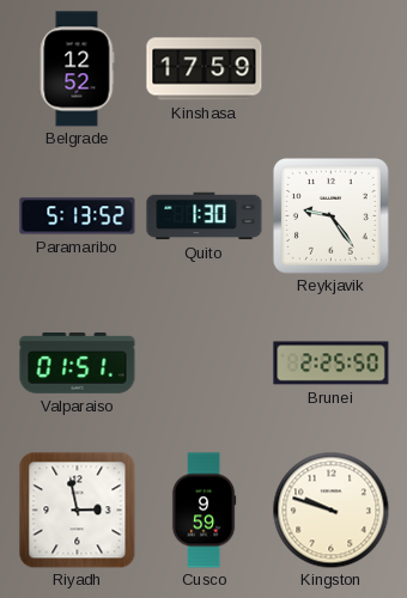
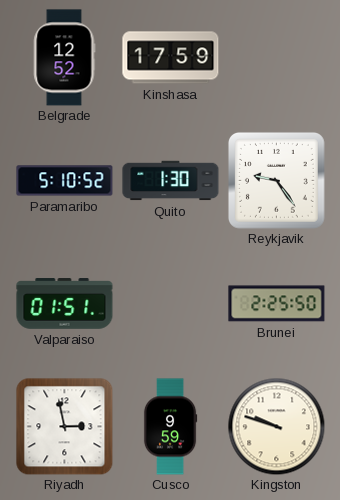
Paramaribo: 5:13 -> 5:10 (65, 181)
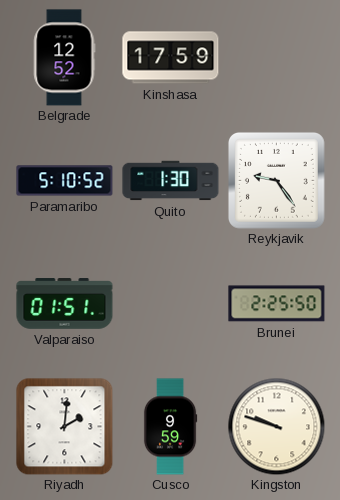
Riyadh: 2:58 -> 2:01 (65, 427)
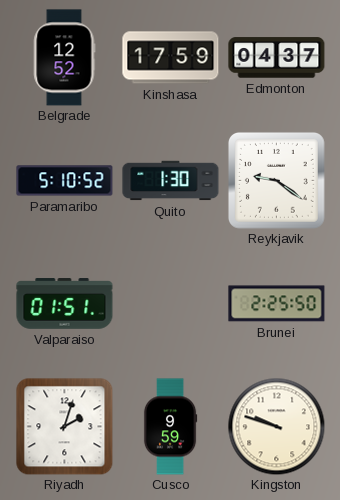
Edmonton: none -> 04:37 (277, 58)
Reykjavik: 9:24 -> 9:21 (277, 181)
Riyadh: 2:01 -> 2:03 (65, 427)
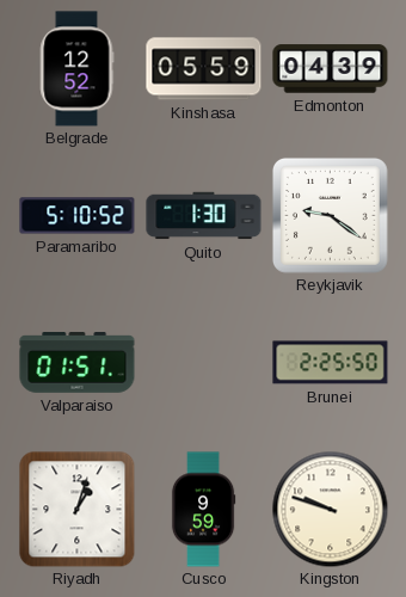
Kinshasa: 17:59 -> 05:59 (204, 69)
Edmonton: 04:37 -> 04:39 (331, 69)
Riyadh: 2:03 -> 1:03 (78, 510)
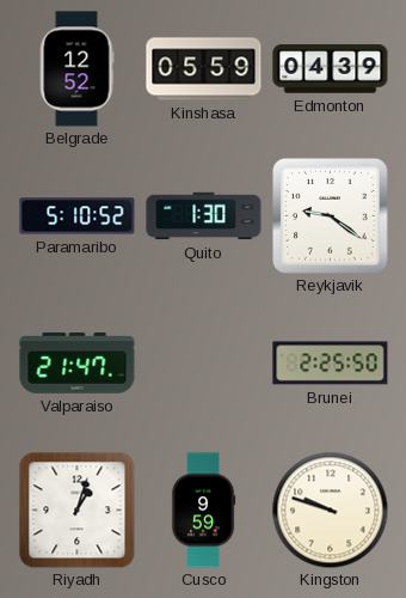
Valparaiso: 01:51 -> 21:47 (78, 364)
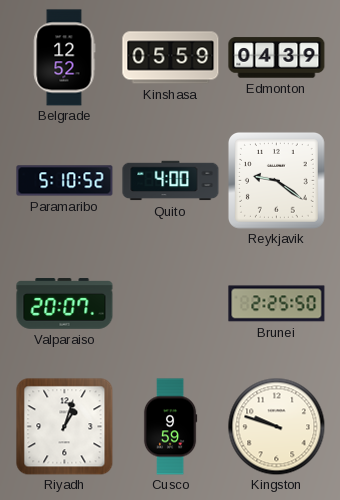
Quito: 1:30 -> 4:00 (171, 181)
Valparaiso: 21:47 -> 20:07 (65, 304)
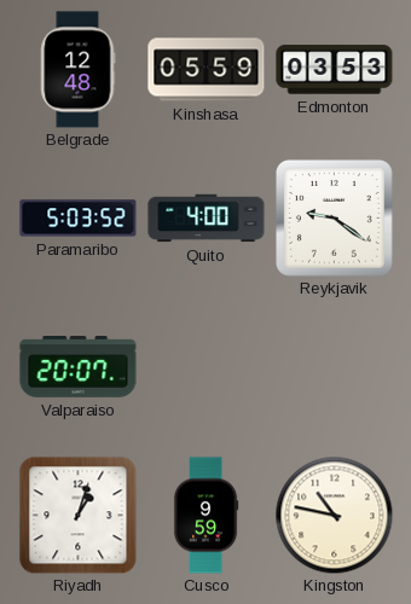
Belgrade: 12:52 -> 12:48 (79, 70)
Edmonton: 04:39 -> 03:53 (335, 70)
Paramaribo: 5:10 -> 5:03 (79, 219)
Brunei: 2:25 -> none (277, 304)
Kingston: 9:48 -> 10:47 (334, 515)
